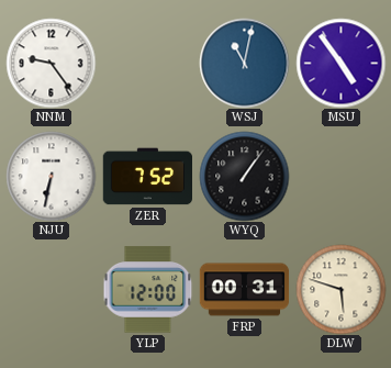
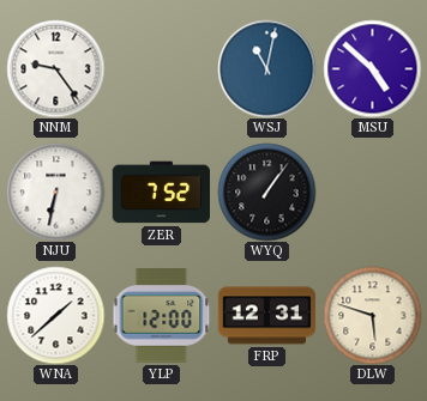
MSU: 4:54 -> 4:52 (372, 68)
WNA: none -> 1:38 (55, 315)
FRP: 00:31 -> 12:31 (266, 316)
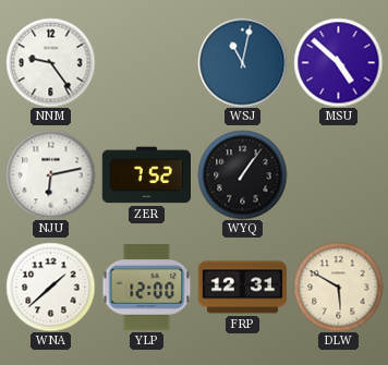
NJU: 6:32 -> 6:13 (50, 174)
DLW: 5:48 -> 5:50 (338, 287)
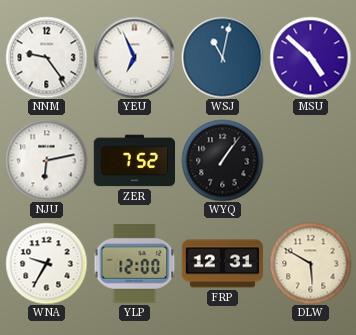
YEU: none -> 6:56 (134, 57)
WNA: 1:38 -> 9:35 (46, 263)
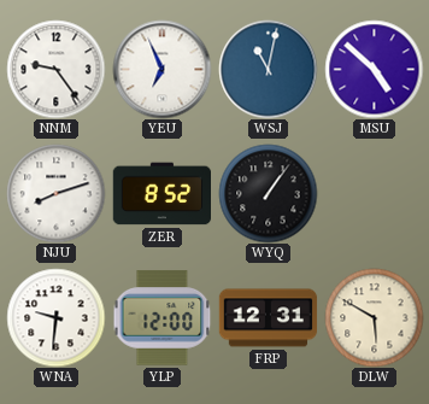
NJU: 6:13 -> 8:12 (55, 193)
ZER: 7:52 -> 8:52 (161, 194)
WNA: 9:35 -> 9:31 (55, 317)
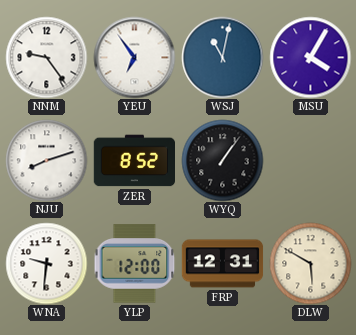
YEU: 6:56 -> 6:54 (134, 57)
MSU: 4:52 -> 4:05 (310, 57)
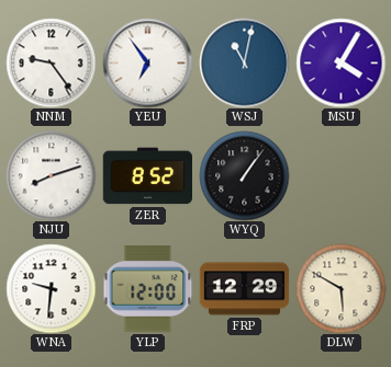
FRP: 12:31 -> 12:29 (244, 289)
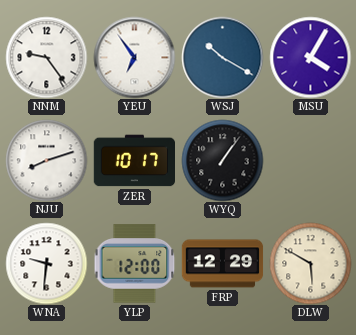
WSJ: 11:02 -> 10:20 (222, 57)
ZER: 8:52 -> 10:17 (134, 161)
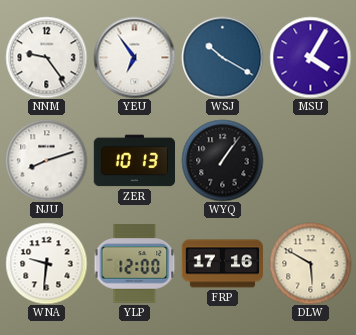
ZER: 10:17 -> 10:13 (134, 161)
FRP: 12:29 -> 17:16 (222, 264)
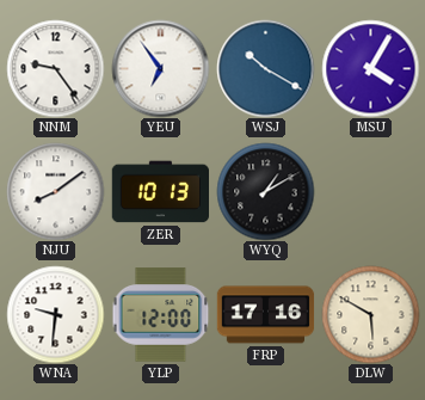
NJU: 8:12 -> 8:09 (55, 191)
WYQ: 1:06 -> 1:10 (265, 191)
